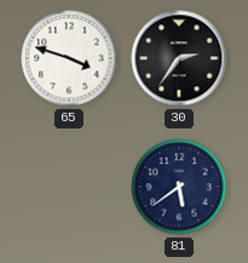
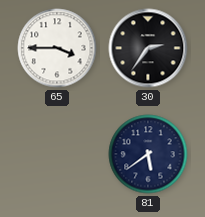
65: 3:48 -> 3:45 (57, 48)
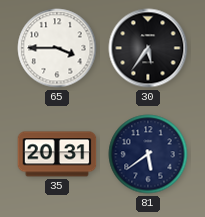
30: 2:36 -> 5:36 (148, 48)
35: none -> 20:31 (57, 154)
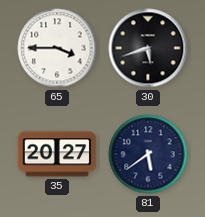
30: 5:36 -> 5:42 (148, 48)
35: 20:31 -> 20:27 (57, 154)
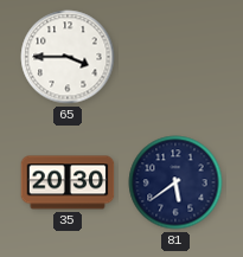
30: 5:42 -> none (148, 48)
35: 20:27 -> 20:30 (68, 182)
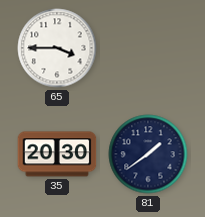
81: 5:39 -> 1:39 (148, 154)
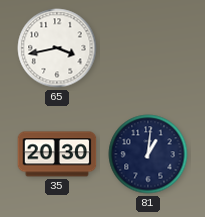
65: 3:45 -> 3:43 (57, 48)
81: 1:39 -> 1:01 (148, 154)
